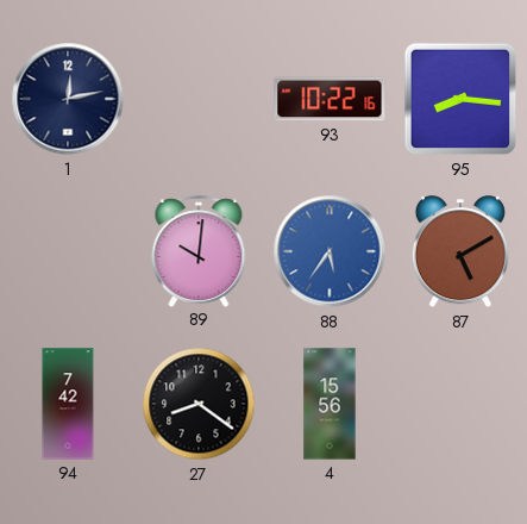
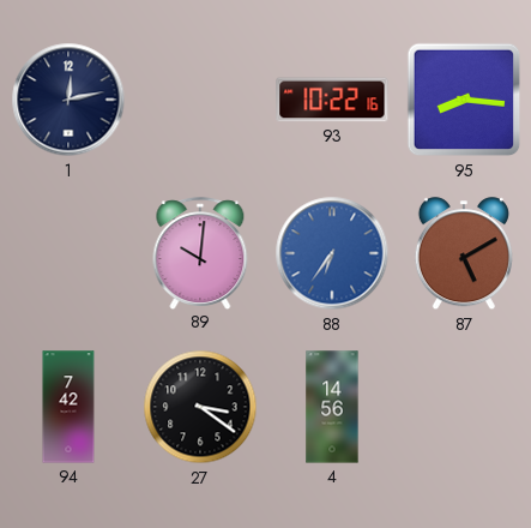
88: 5:36 -> 6:36 (332, 253)
27: 8:21 -> 3:21 (200, 407)
4: 15:56 -> 14:56 (332, 407)
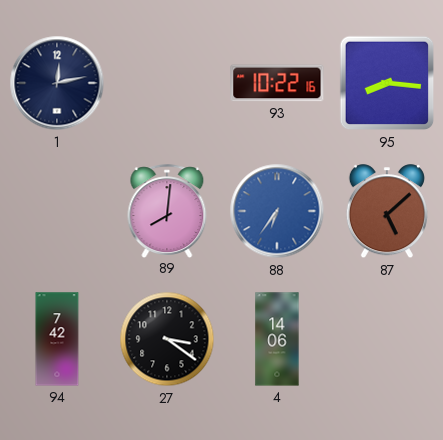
89: 10:01 -> 8:01 (167, 211)
87: 5:10 -> 5:08 (387, 212)
4: 14:56 -> 14:06 (277, 339)
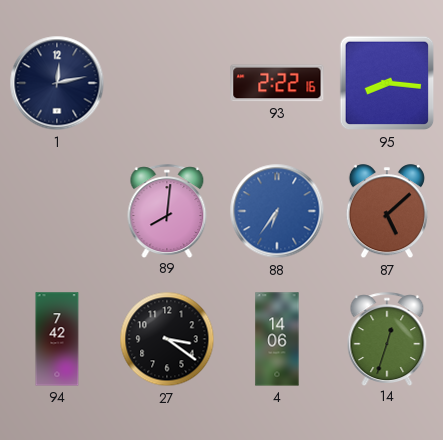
93: 10:22 -> 2:22 (277, 83)
14: none -> 12:33 (387, 339)
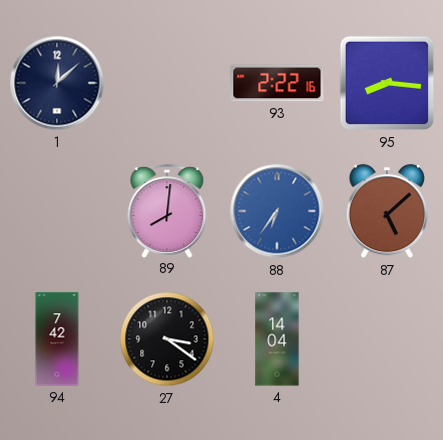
1: 12:13 -> 12:08 (57, 83)
4: 14:06 -> 14:04 (277, 339)
14: 12:33 -> none (387, 339)
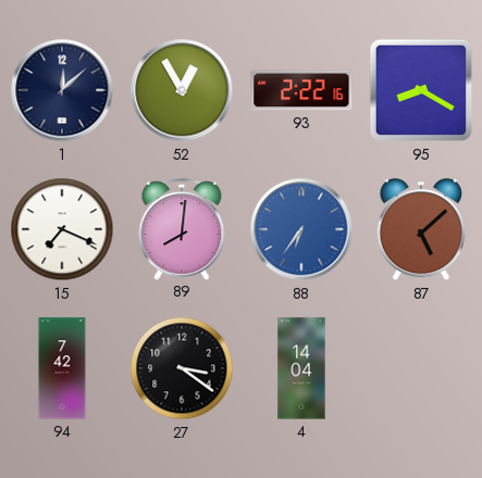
52: none -> 12:55 (182, 90)
95: 8:16 -> 8:20 (421, 90)
15: none -> 7:19 (62, 229)
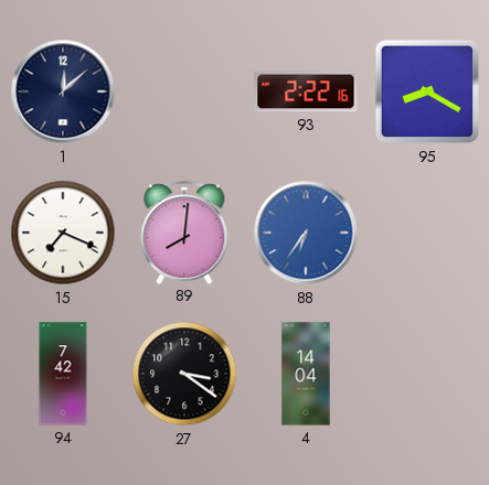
52: 12:55 -> none (182, 90)
87: 5:08 -> none (421, 230)
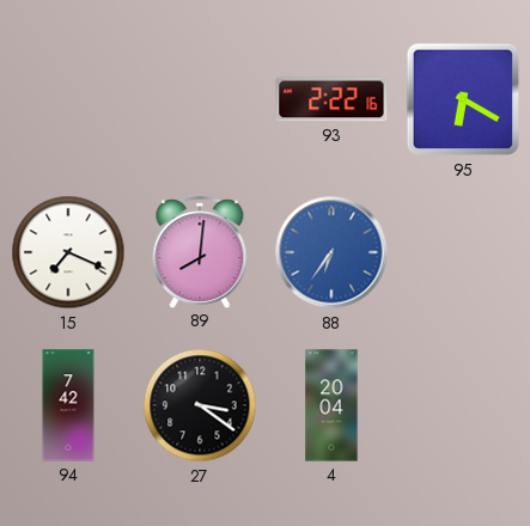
1: 12:08 -> none (63, 91)
95: 8:20 -> 6:20 (463, 99)
4: 14:04 -> 20:04 (331, 405)
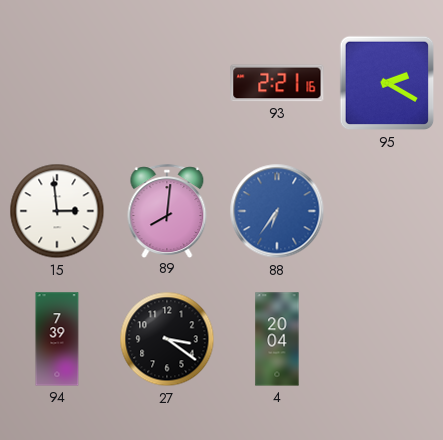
93: 2:22 -> 2:21 (277, 83)
95: 6:20 -> 2:20 (387, 83)
15: 7:19 -> 2:59 (57, 211)
94: 7:42 -> 7:39 (57, 339)
